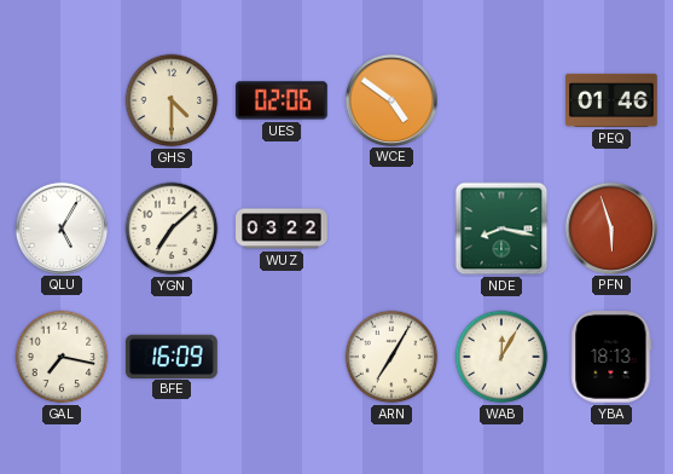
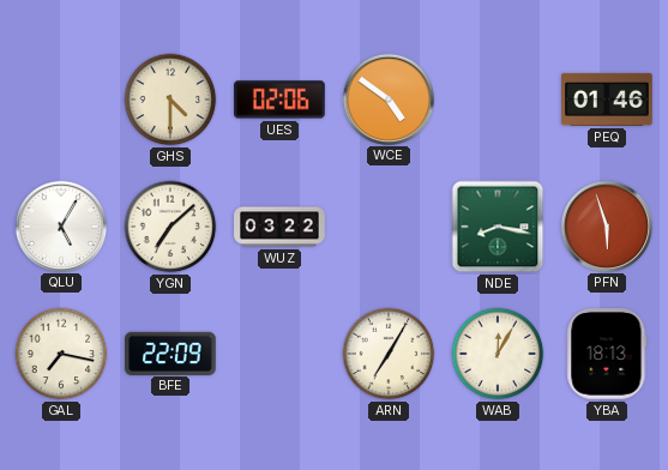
BFE: 16:09 -> 22:09 (170, 352)
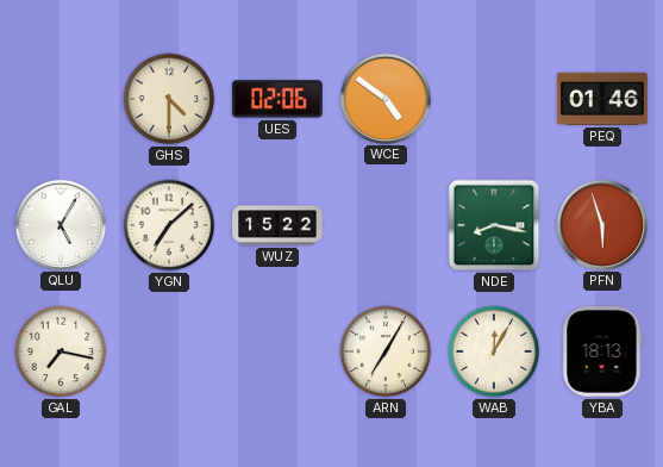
WUZ: 03:22 -> 15:22 (277, 225)
BFE: 22:09 -> none (170, 352)
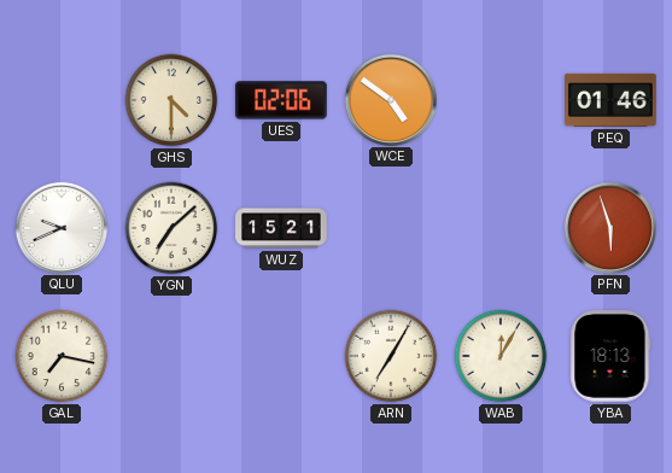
QLU: 5:05 -> 9:41 (60, 227)
WUZ: 15:22 -> 15:21 (281, 228)
NDE: 8:17 -> none (494, 225)
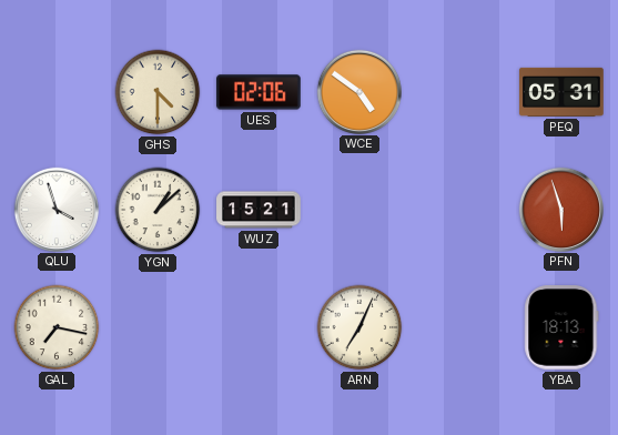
PEQ: 01:46 -> 05:31 (561, 92)
QLU: 9:41 -> 3:57 (55, 209)
YGN: 7:08 -> 1:08 (158, 210)
ARN: 7:05 -> 7:04 (359, 327)
WAB: 12:05 -> none (501, 356)
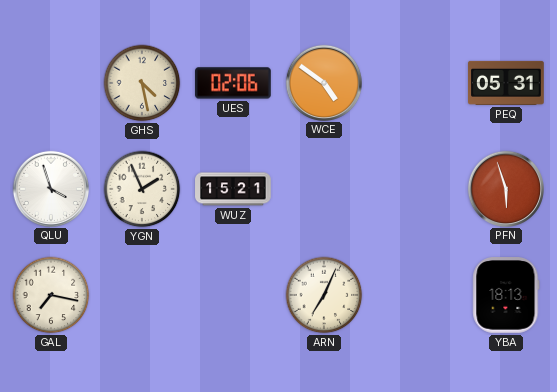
GHS: 4:30 -> 4:28 (142, 83)
YGN: 1:08 -> 1:56 (142, 189)
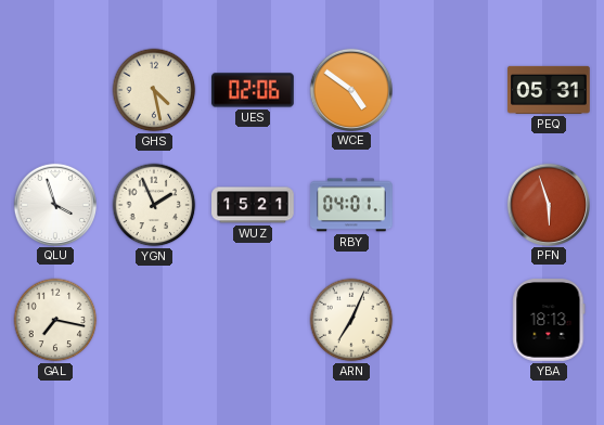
RBY: none -> 04:01 (351, 205)
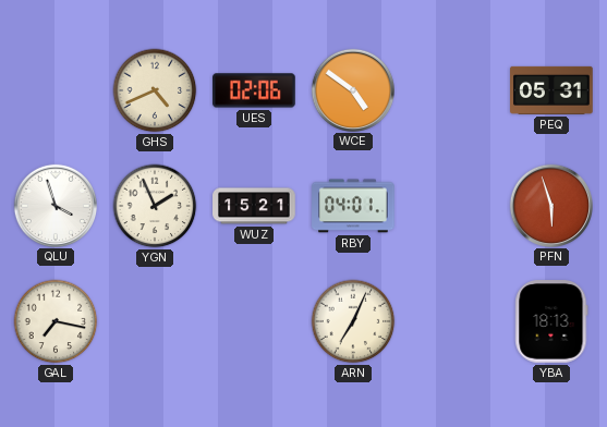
GHS: 4:28 -> 4:41 (155, 90)
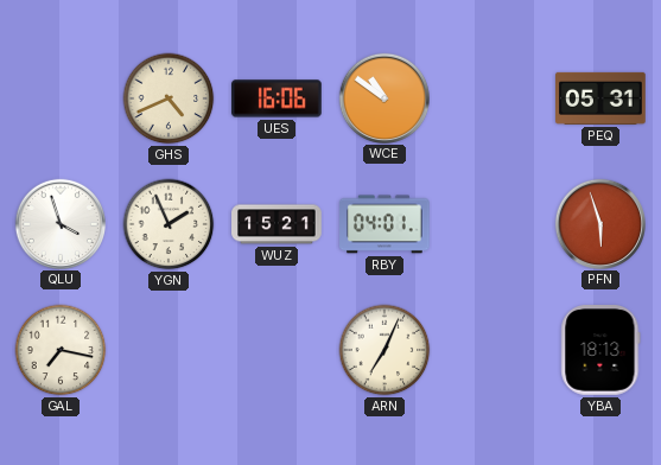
UES: 02:06 -> 16:06 (277, 98)
WCE: 4:51 -> 10:51 (383, 97)
